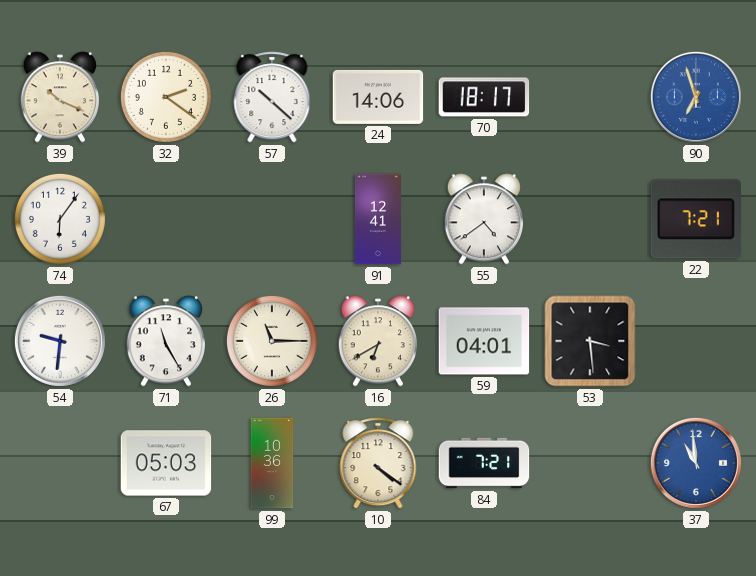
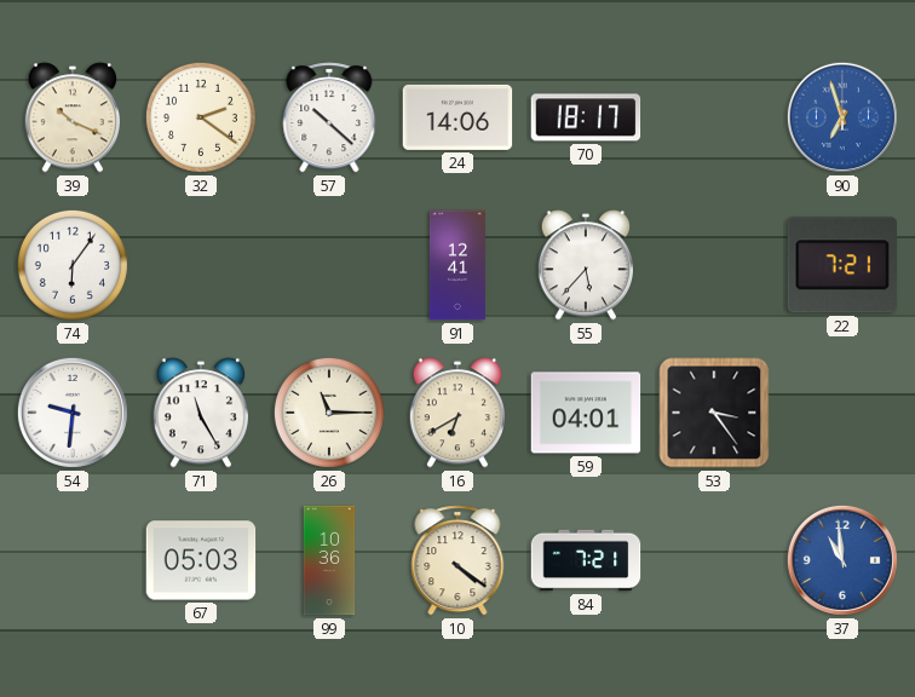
55: 4:39 -> 5:37 (585, 265)
53: 3:29 -> 3:24 (714, 413)
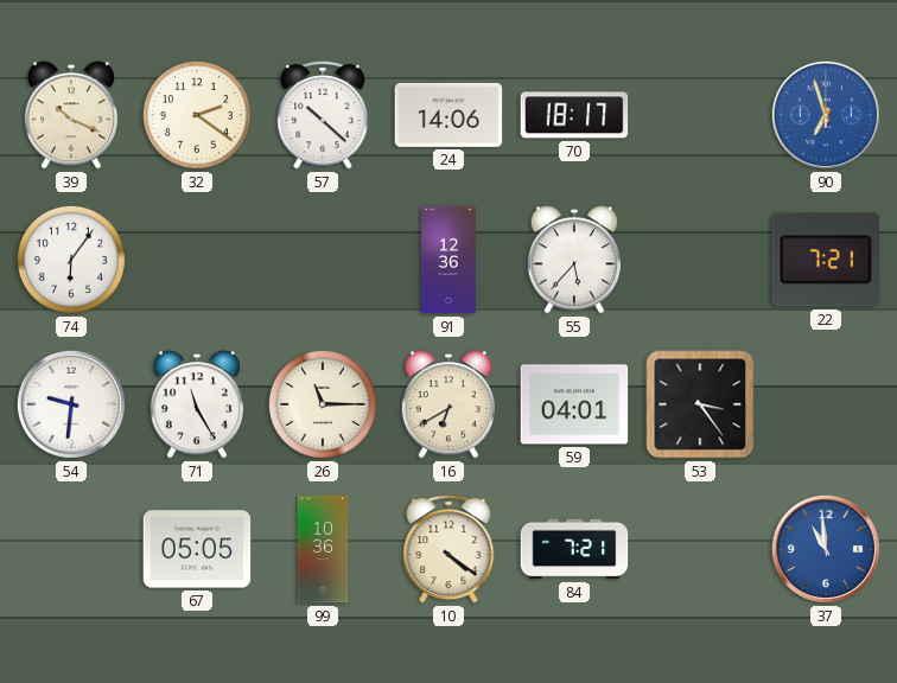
91: 12:41 -> 12:36 (448, 260)
67: 05:03 -> 05:05 (197, 549)
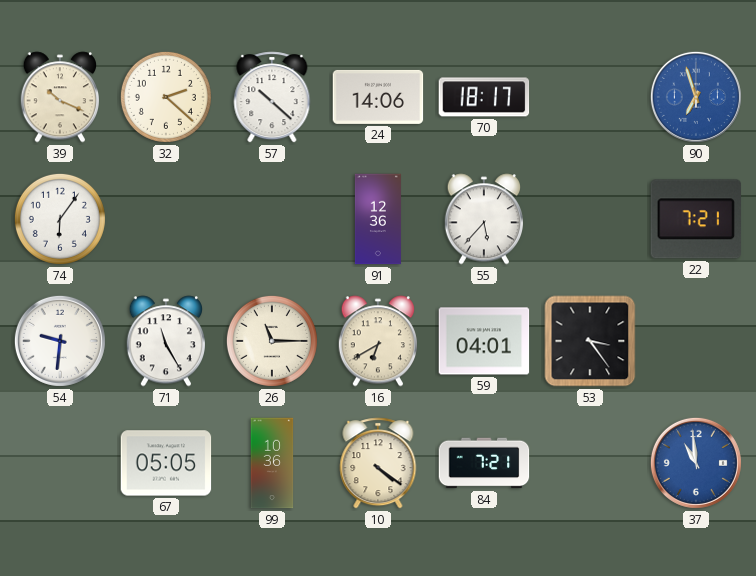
32: 2:21 -> 2:22 (166, 97)
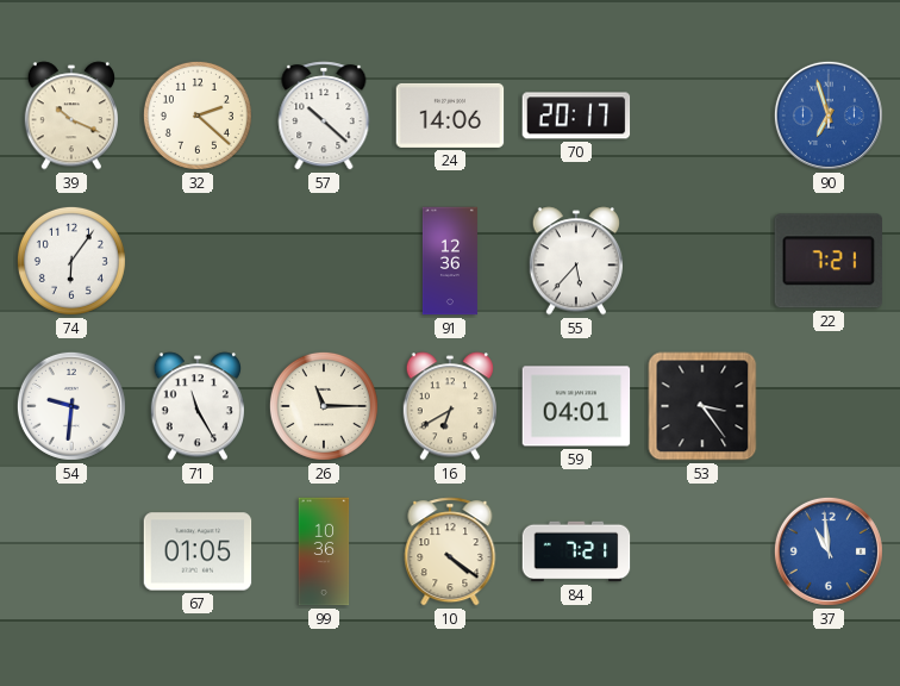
70: 18:17 -> 20:17 (576, 116)
67: 05:05 -> 01:05 (198, 551)
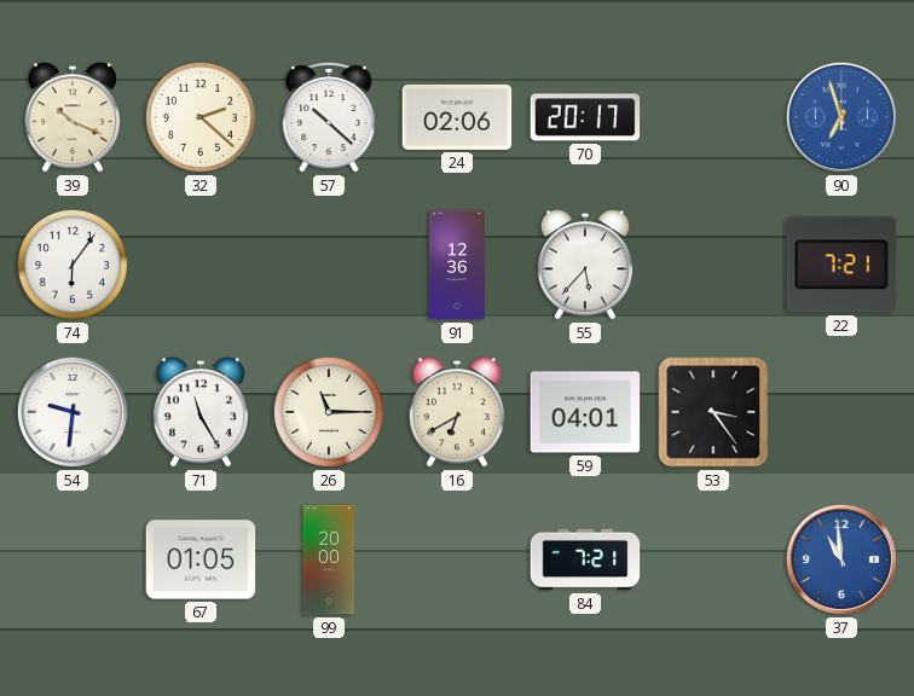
24: 14:06 -> 02:06 (457, 117)
99: 10:36 -> 20:00 (329, 559)
10: 4:21 -> none (450, 551)
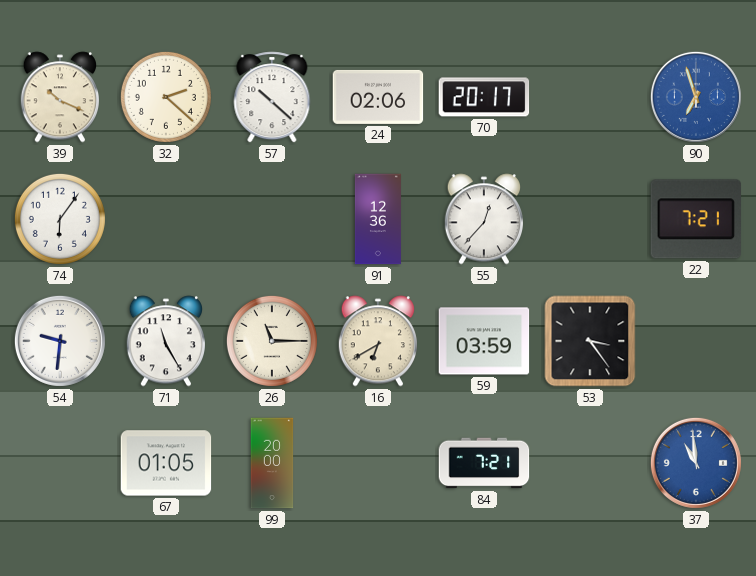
55: 5:37 -> 12:37 (483, 219)
59: 04:01 -> 03:59 (484, 341)
